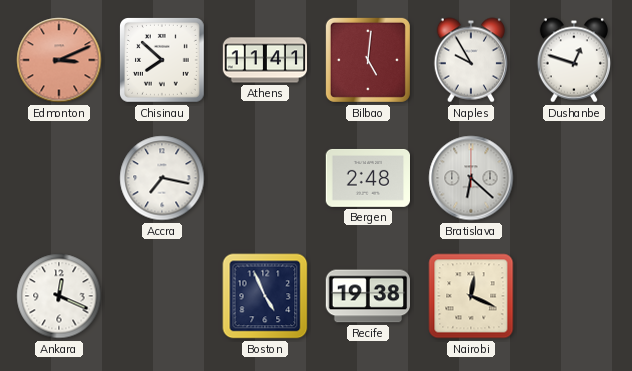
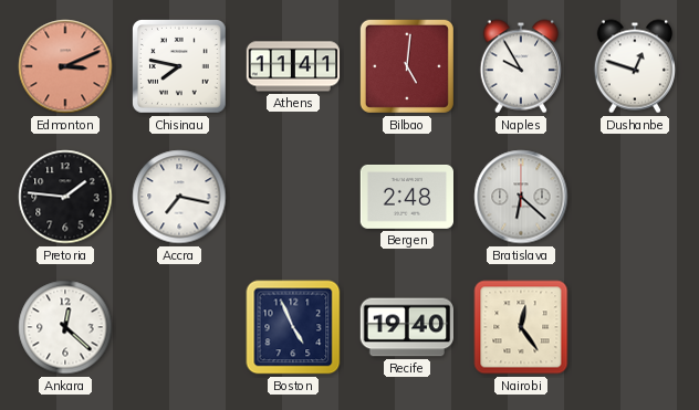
Chisinau: 7:52 -> 7:47 (180, 67)
Pretoria: none -> 1:46 (65, 197)
Ankara: 12:19 -> 12:22 (65, 327)
Recife: 19:38 -> 19:40 (407, 327)
Nairobi: 12:19 -> 12:24 (521, 327)
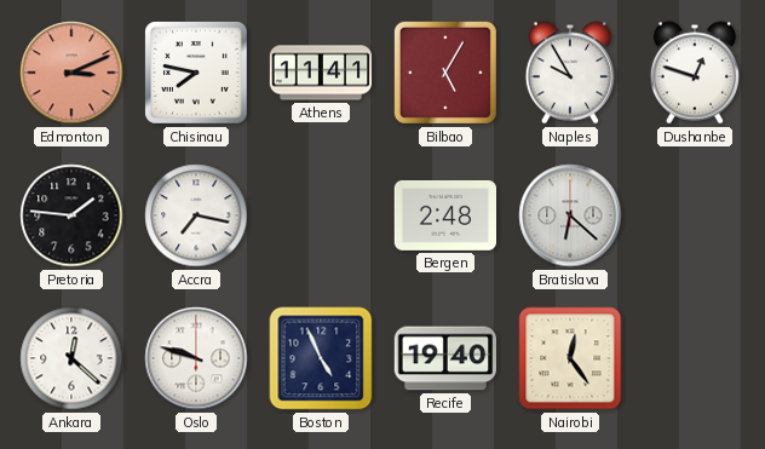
Bilbao: 5:01 -> 5:05 (445, 73)
Oslo: none -> 9:48 (196, 358)
